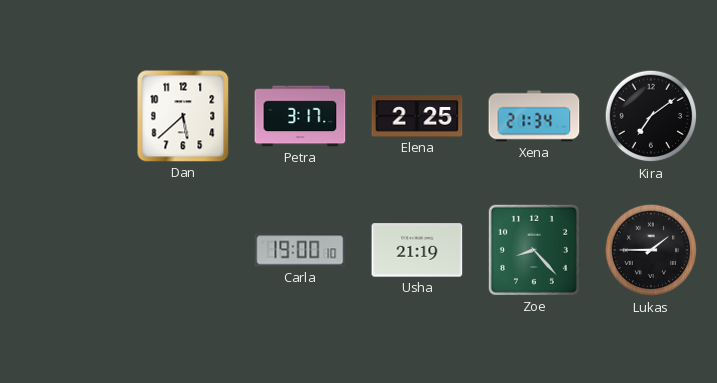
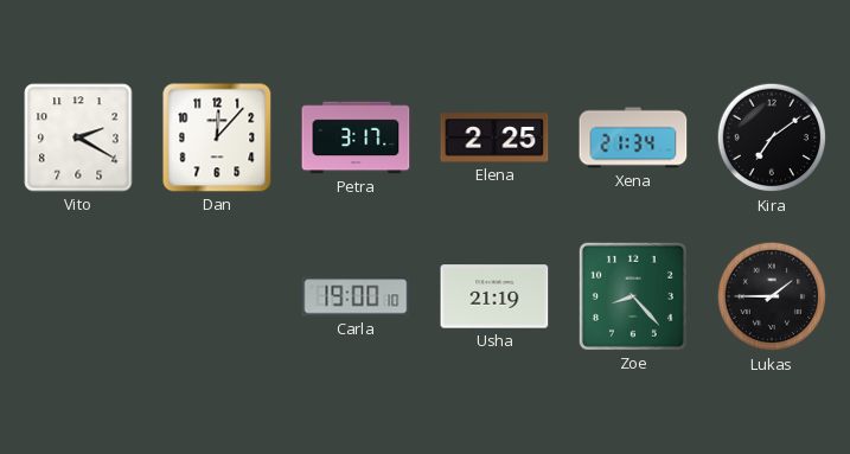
Vito: none -> 2:20 (78, 138)
Dan: 5:38 -> 12:07 (217, 138)
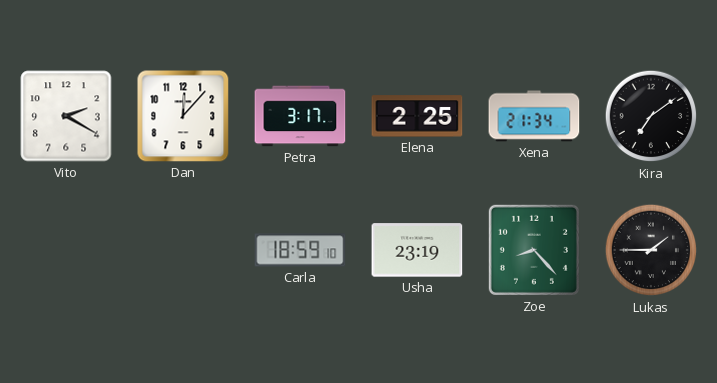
Carla: 19:00 -> 18:59 (300, 250)
Usha: 21:19 -> 23:19 (417, 250)
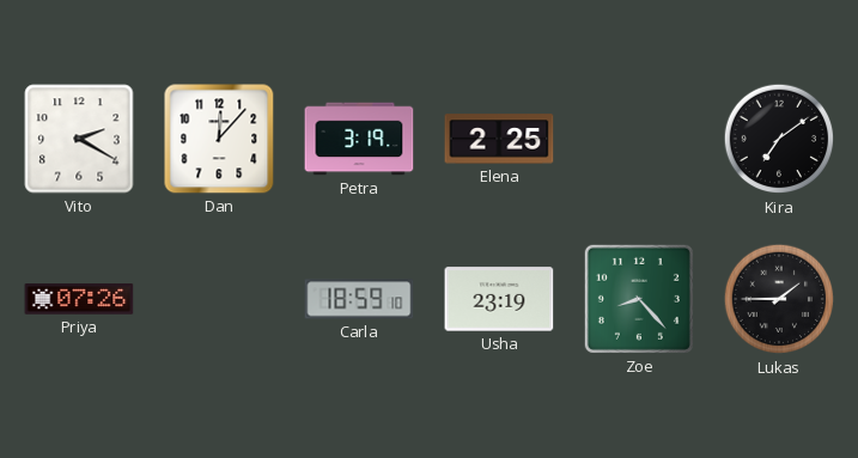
Petra: 3:17 -> 3:19 (359, 139)
Xena: 21:34 -> none (534, 116)
Priya: none -> 07:26 (79, 299)
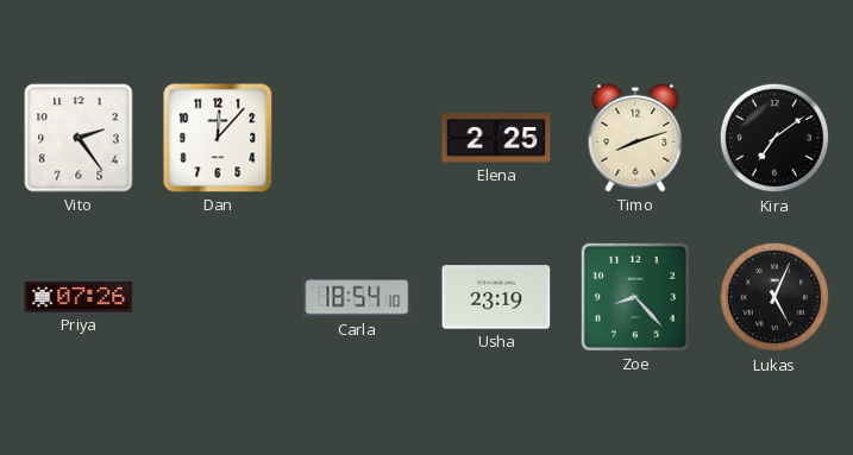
Vito: 2:20 -> 2:24 (79, 138)
Petra: 3:19 -> none (359, 139)
Timo: none -> 8:12 (635, 138)
Carla: 18:59 -> 18:54 (357, 297)
Lukas: 1:45 -> 5:04 (774, 297)
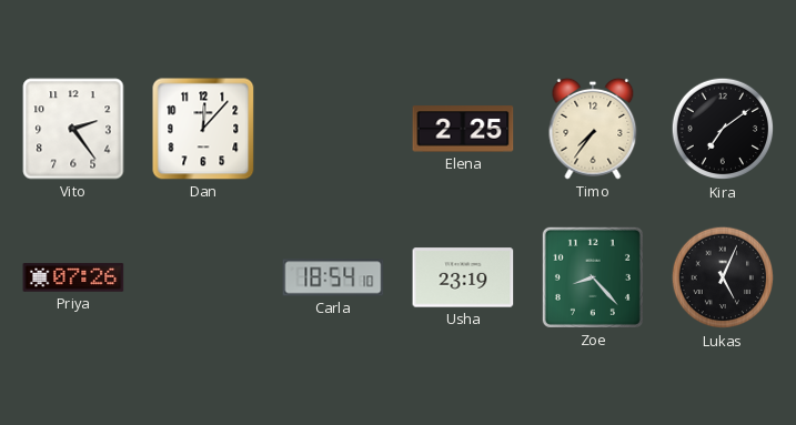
Timo: 8:12 -> 7:36 (593, 129)
